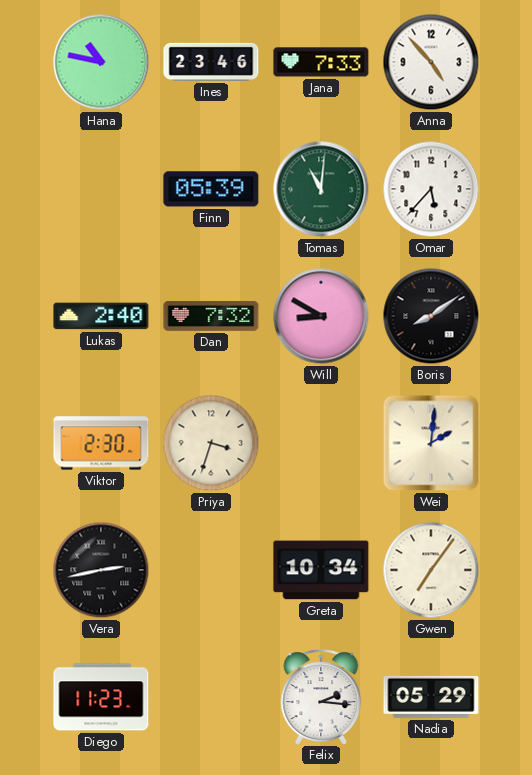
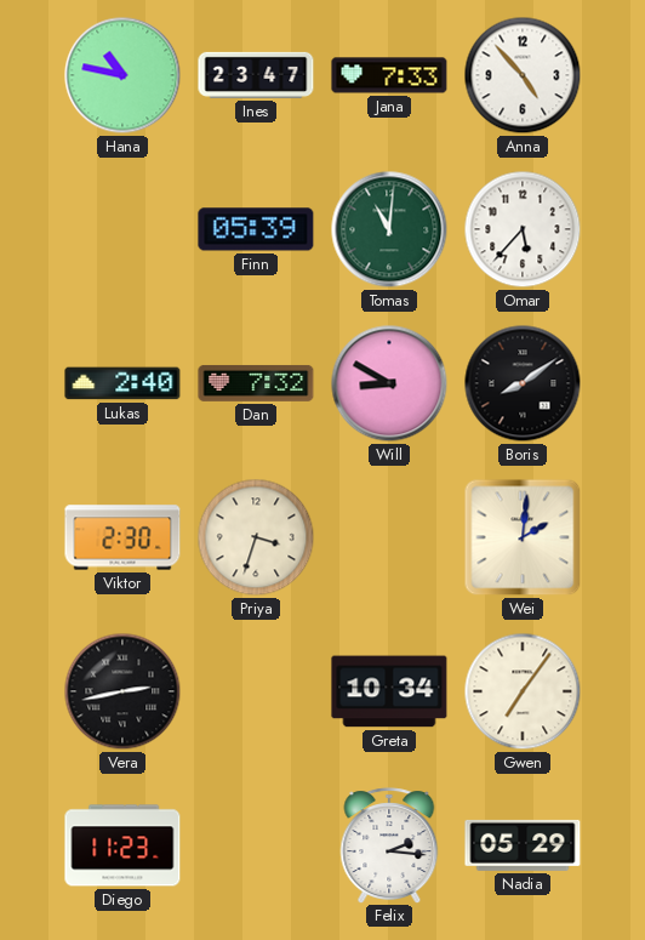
Ines: 23:46 -> 23:47 (256, 75)
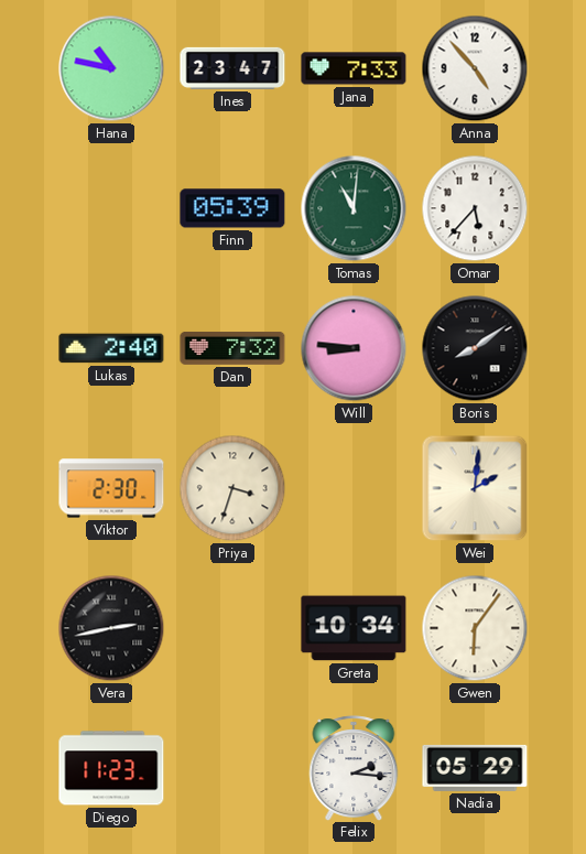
Will: 8:50 -> 8:46 (354, 348)
Gwen: 7:06 -> 6:06 (475, 628)
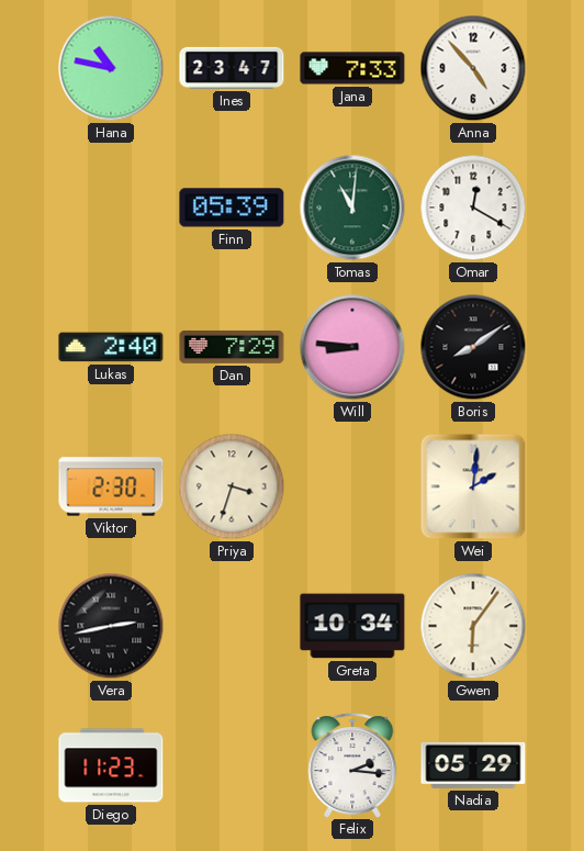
Omar: 5:37 -> 12:20 (473, 208)
Dan: 7:32 -> 7:29 (232, 347)
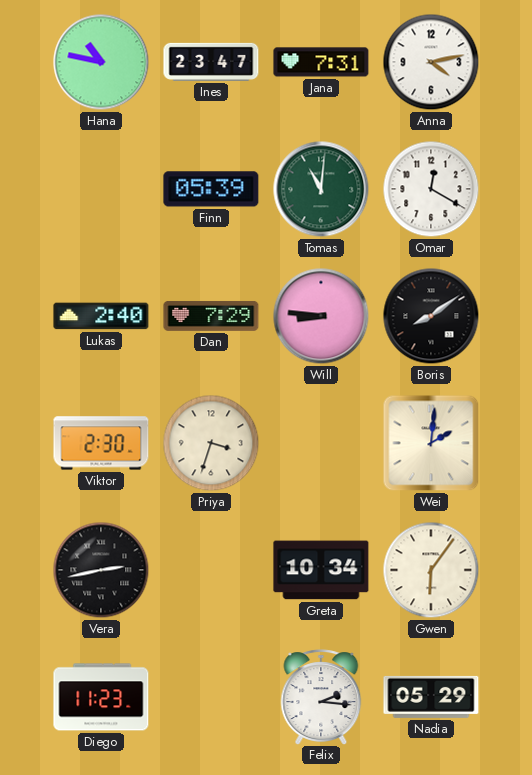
Jana: 7:33 -> 7:31 (321, 62)
Anna: 4:53 -> 4:13 (431, 62)
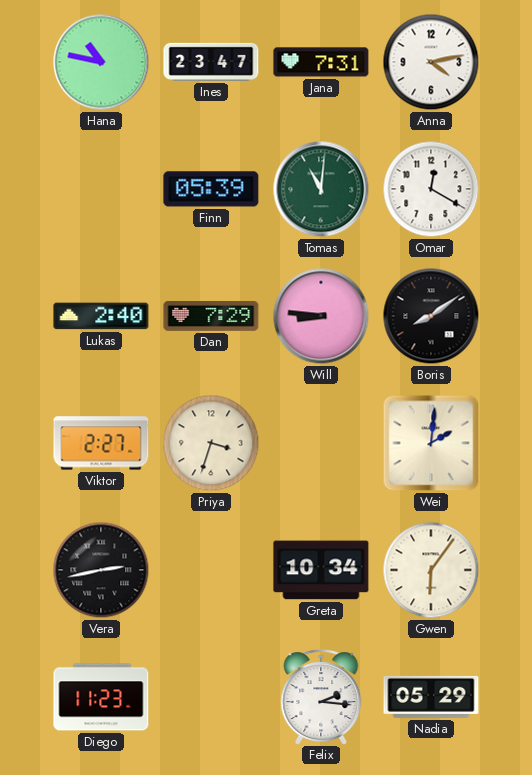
Viktor: 2:30 -> 2:27 (101, 443)
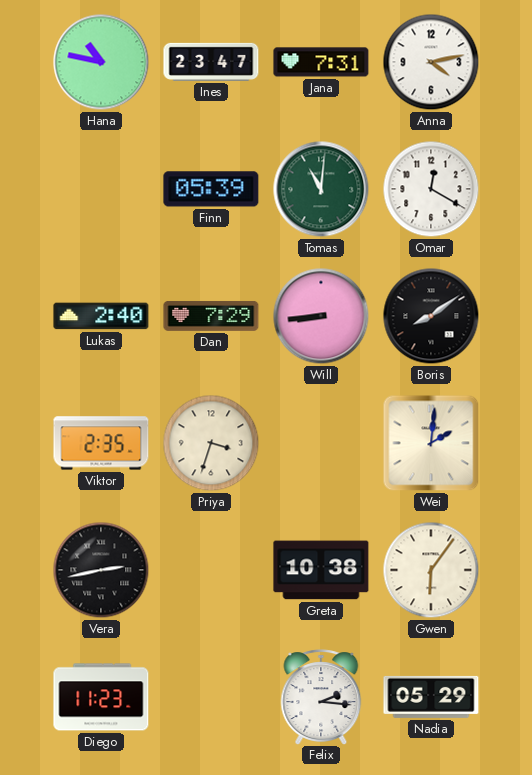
Will: 8:46 -> 8:44 (321, 316)
Viktor: 2:27 -> 2:35 (101, 443)
Greta: 10:34 -> 10:38 (321, 570)
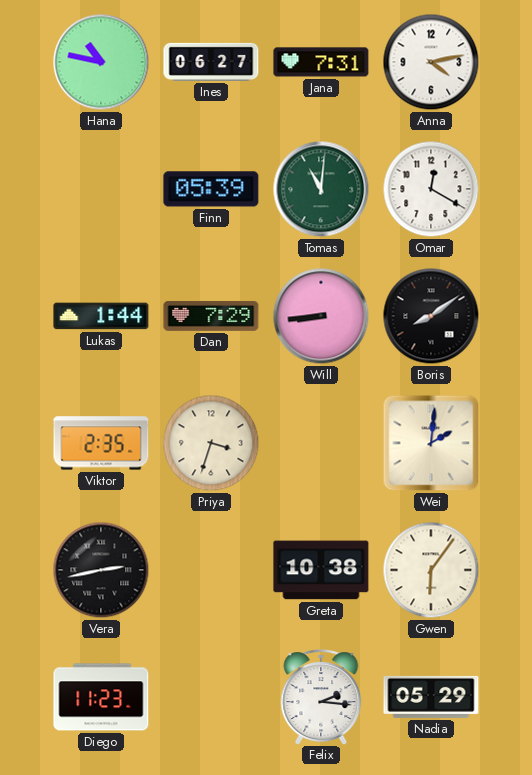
Ines: 23:47 -> 06:27 (211, 62)
Lukas: 2:40 -> 1:44 (101, 316)
